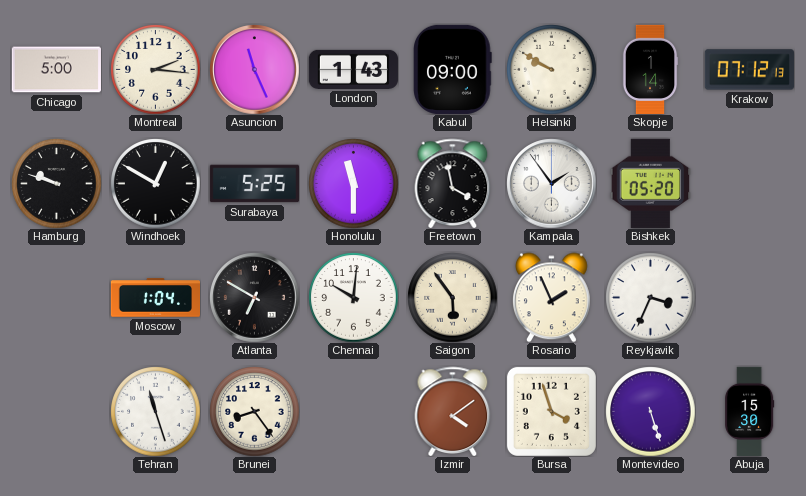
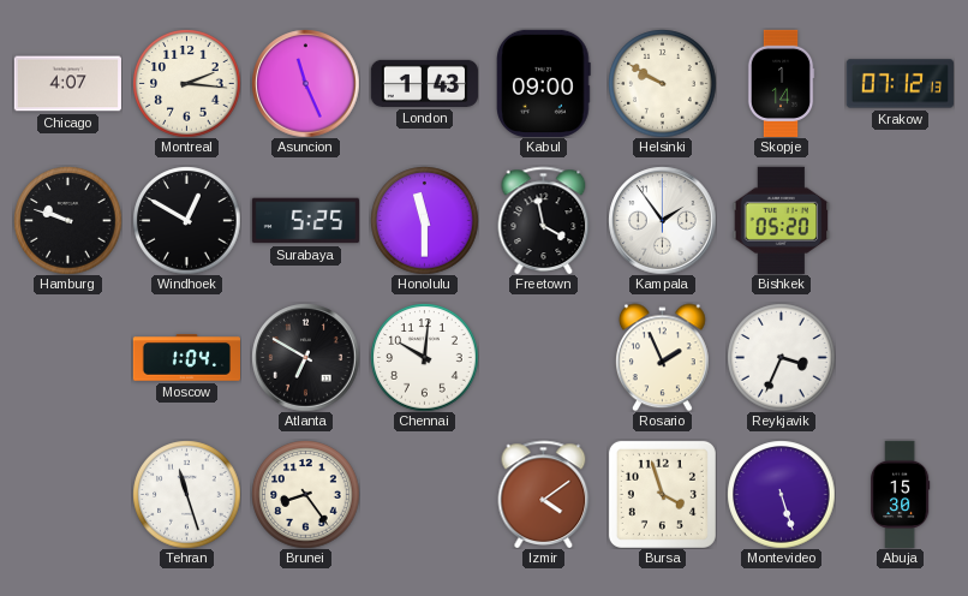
Chicago: 5:00 -> 4:07 (67, 84)
Saigon: 5:54 -> none (452, 297)
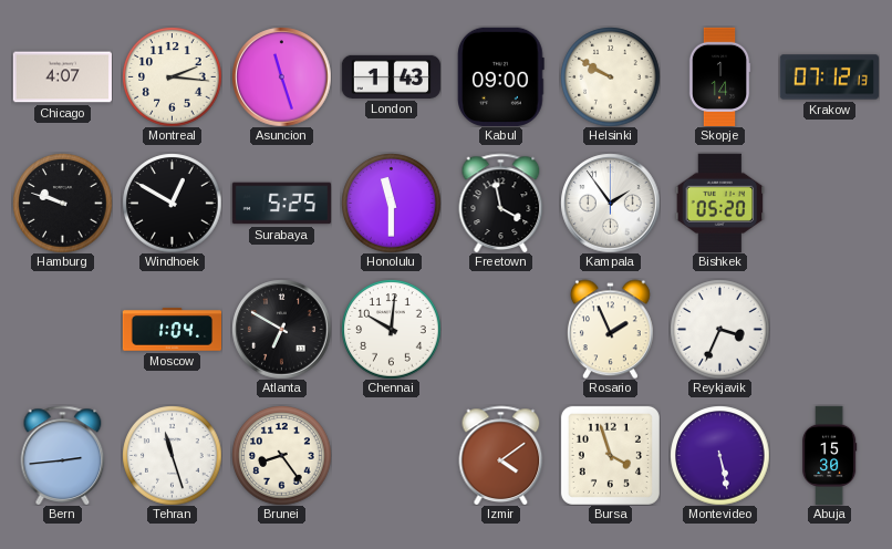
Asuncion: 11:26 -> 11:27 (281, 76)
Bern: none -> 2:44 (63, 455)
Montevideo: 5:27 -> 5:28 (719, 455)
